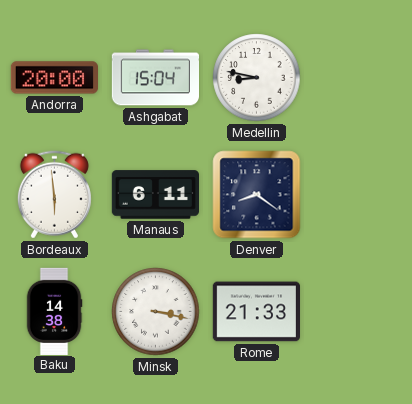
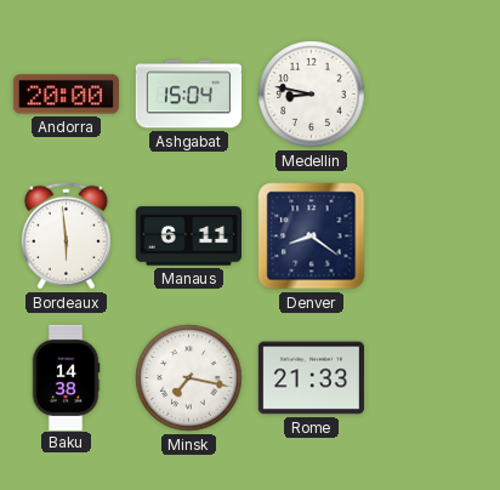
Minsk: 3:17 -> 7:17 (189, 378)
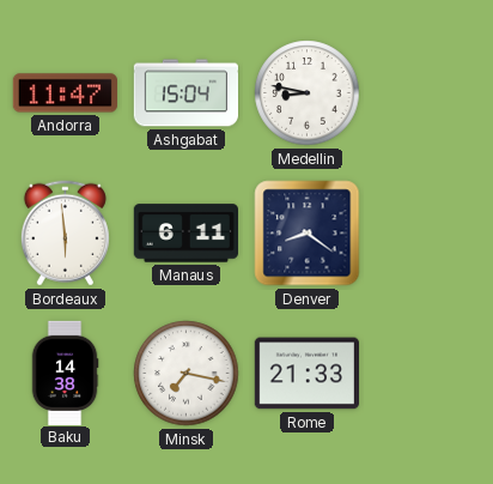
Andorra: 20:00 -> 11:47 (65, 93)
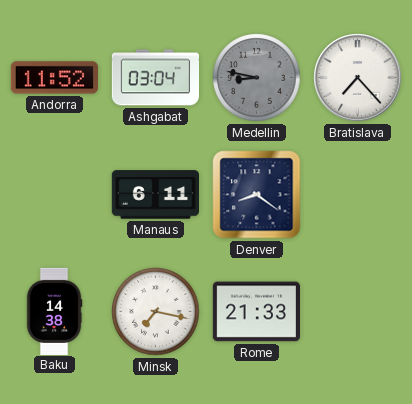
Andorra: 11:47 -> 11:52 (54, 78)
Ashgabat: 15:04 -> 03:04 (155, 78)
Medellin dial: white -> grey (257, 78)
Bratislava: none -> 7:23 (358, 78)
Bordeaux: 5:59 -> none (65, 234)
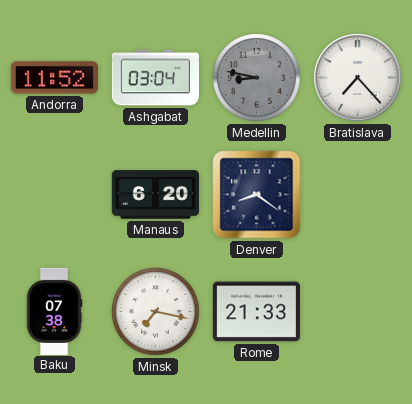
Manaus: 6:11 -> 6:20 (155, 195)
Baku: 14:38 -> 07:38 (54, 311)
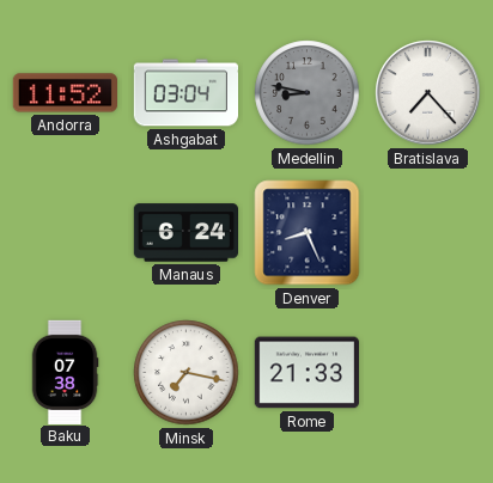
Manaus: 6:20 -> 6:24 (185, 233)
Denver: 8:21 -> 8:26 (308, 233)
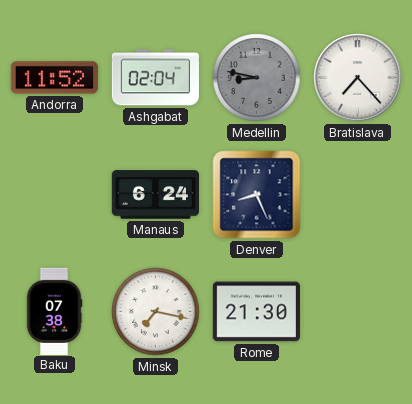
Ashgabat: 03:04 -> 02:04 (155, 78)
Rome: 21:33 -> 21:30 (256, 312)
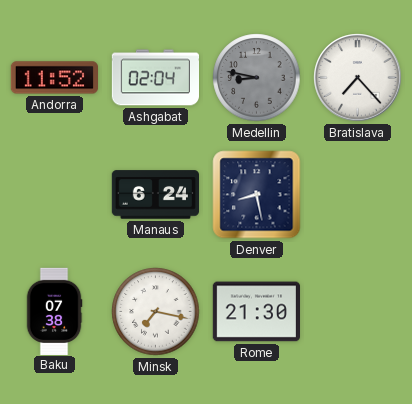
Denver: 8:26 -> 8:28 (257, 195)
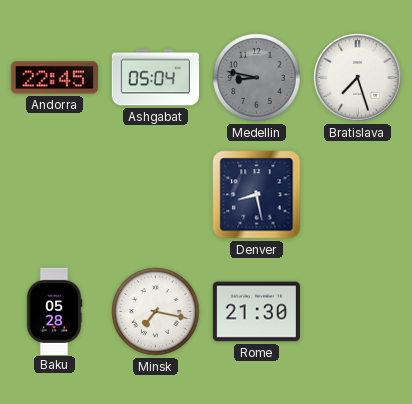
Andorra: 11:52 -> 22:45 (54, 78)
Ashgabat: 02:04 -> 05:04 (155, 78)
Bratislava: 7:23 -> 7:27 (358, 78)
Manaus: 6:24 -> none (155, 195)
Baku: 07:38 -> 05:28 (54, 311)
